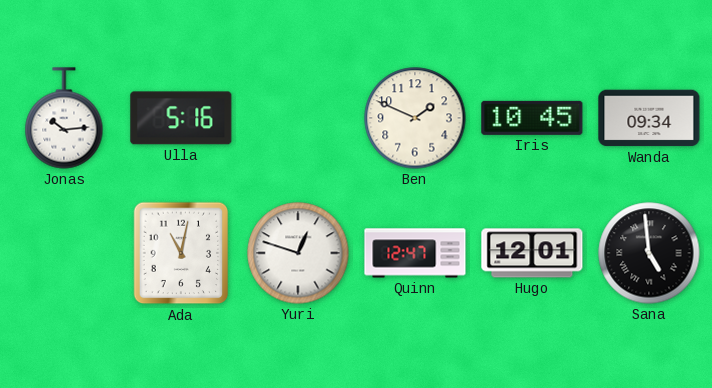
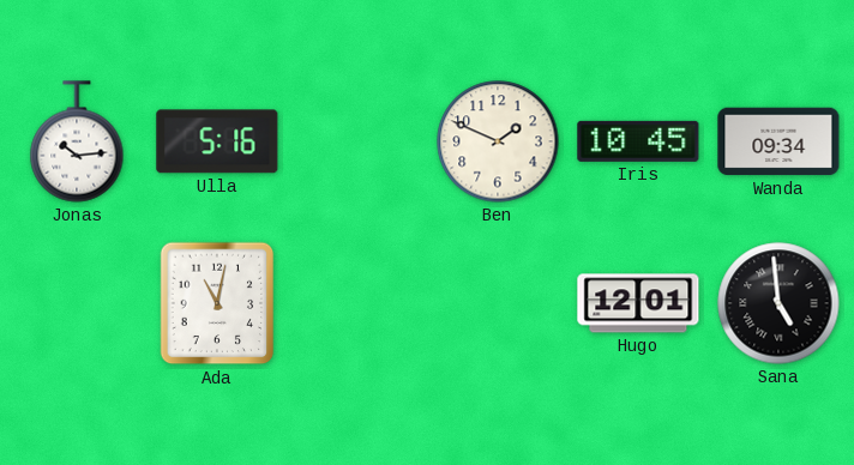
Yuri: 12:48 -> none (298, 253)
Quinn: 12:47 -> none (415, 253)
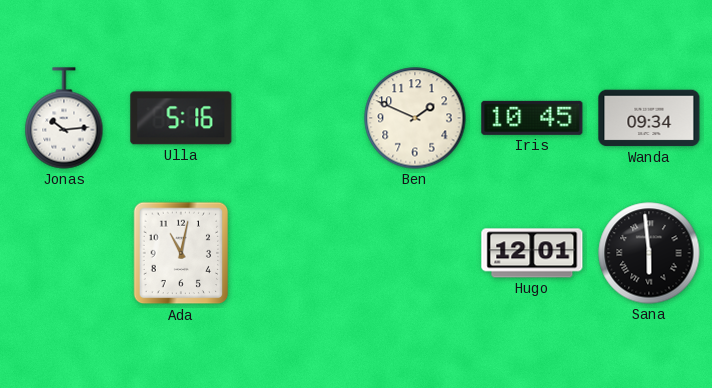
Sana: 4:59 -> 5:59 (649, 253)
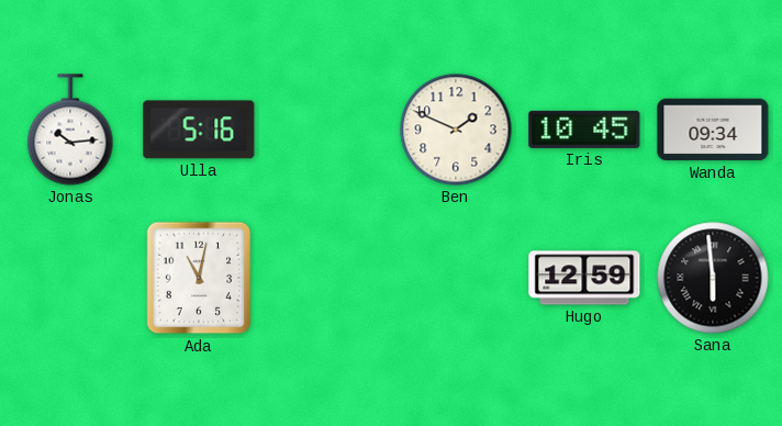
Hugo: 12:01 -> 12:59 (584, 278)
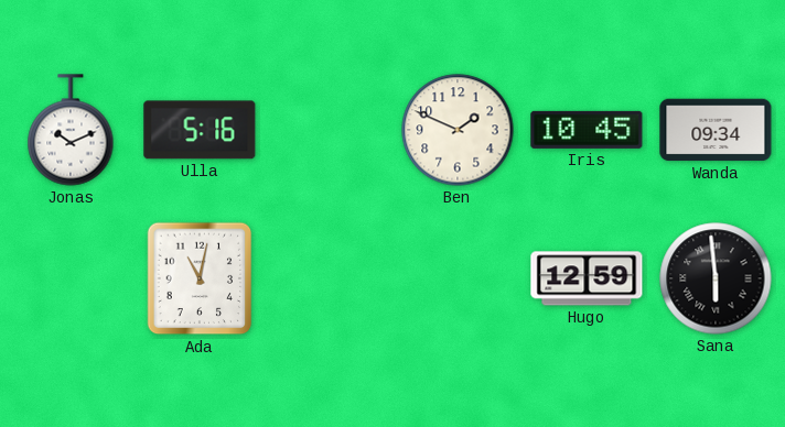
Jonas: 10:14 -> 10:11 (71, 130)
